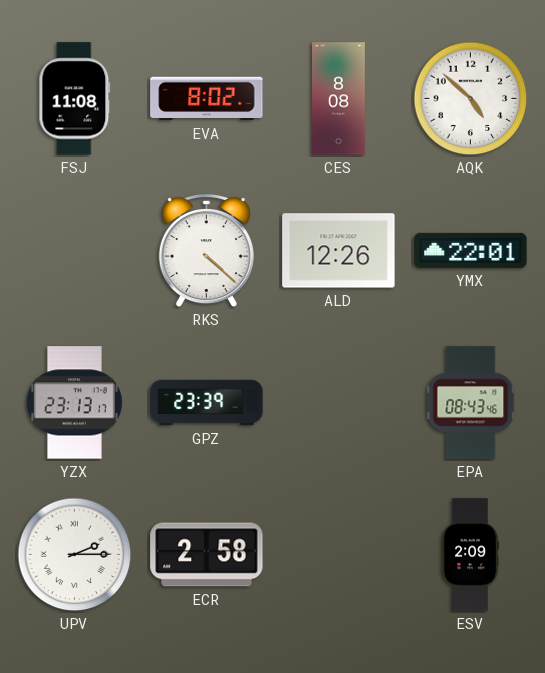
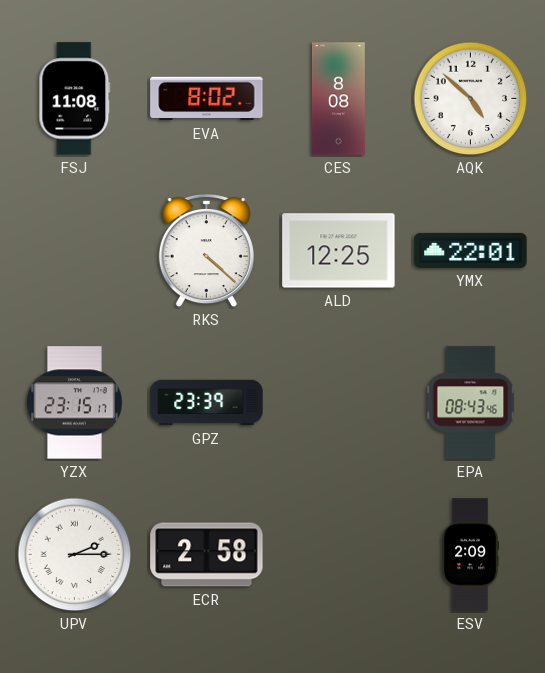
ALD: 12:26 -> 12:25 (339, 251)
YZX: 23:13 -> 23:15 (74, 403)
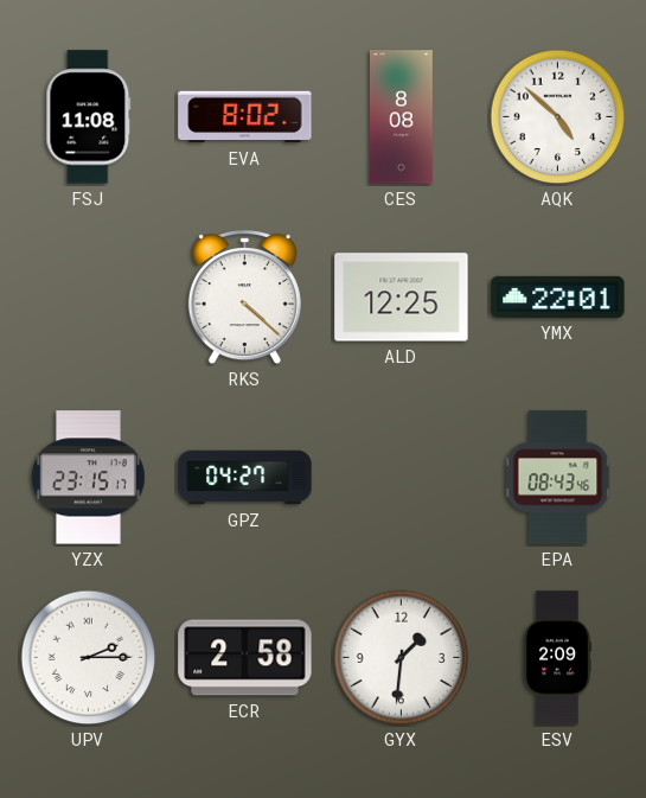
GPZ: 23:39 -> 04:27 (245, 478)
GYX: none -> 1:31 (402, 658)
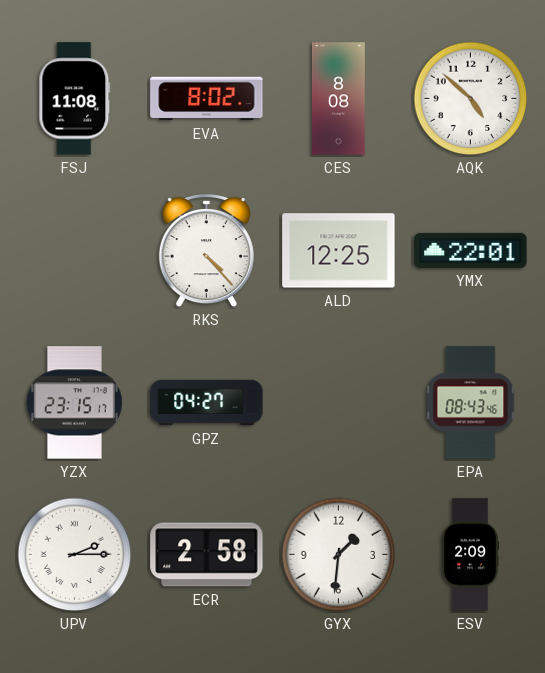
RKS: 4:22 -> 4:23 (206, 251)
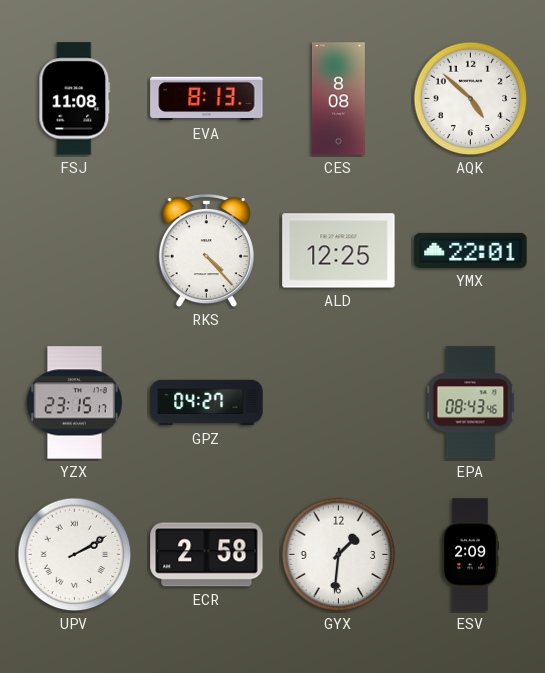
EVA: 8:02 -> 8:13 (207, 99)
UPV: 2:15 -> 2:10 (75, 555)
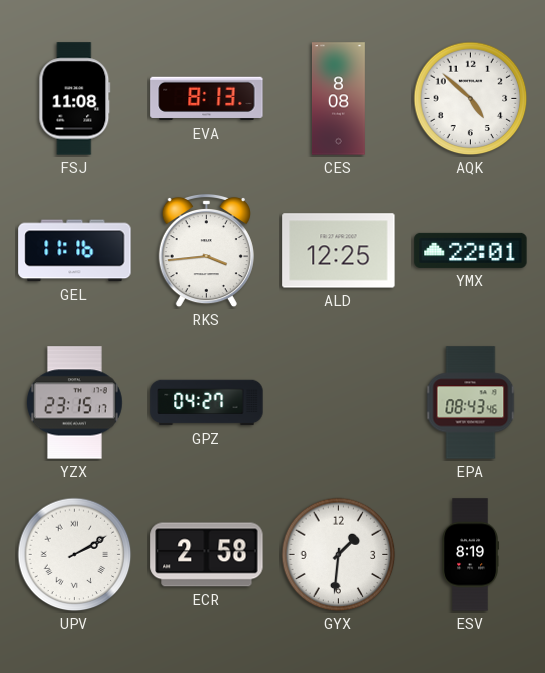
GEL: none -> 11:16 (75, 251)
RKS: 4:23 -> 3:44 (206, 251)
ESV: 2:09 -> 8:19 (470, 555)
